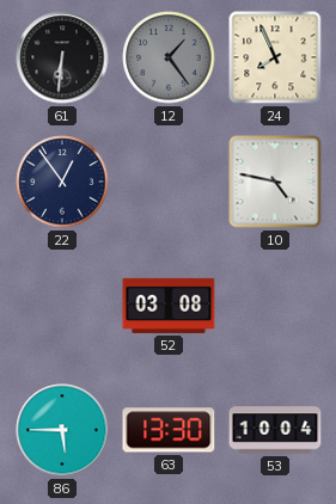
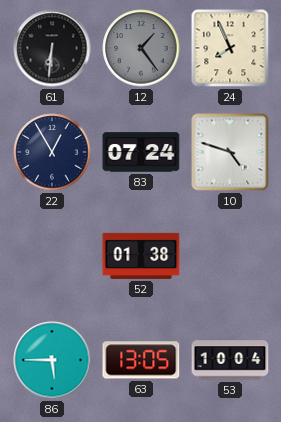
22: 12:54 -> 12:55 (52, 152)
83: none -> 07:24 (141, 152)
10: 4:47 -> 4:48 (230, 152)
52: 03:08 -> 01:38 (141, 256)
63: 13:30 -> 13:05 (141, 360)
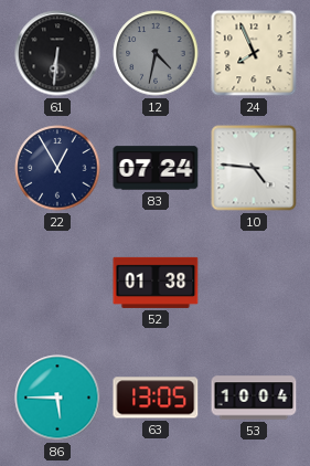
12: 1:24 -> 4:32 (156, 53)
10: 4:48 -> 4:46 (254, 168)
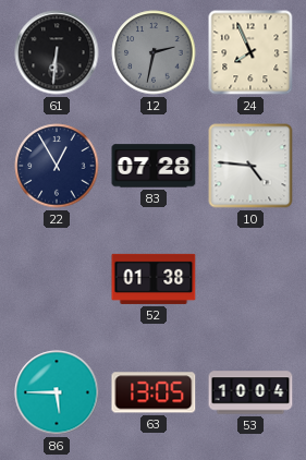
12: 4:32 -> 2:32 (154, 52)
83: 07:24 -> 07:28 (154, 166)
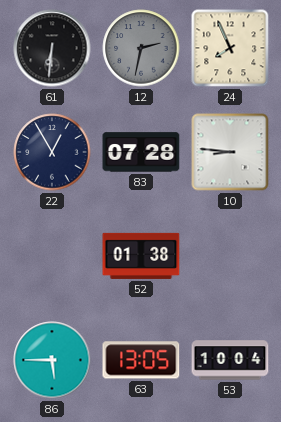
10: 4:46 -> 8:46 (230, 152)
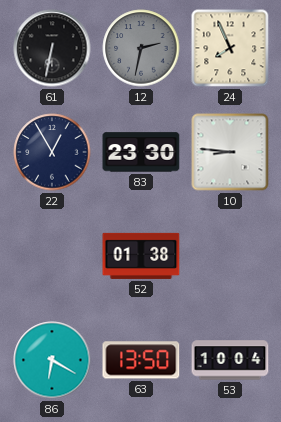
61: 6:31 -> 6:32 (52, 48)
83: 07:28 -> 23:30 (141, 152)
86: 5:45 -> 6:20 (52, 360)
63: 13:05 -> 13:50 (141, 360)
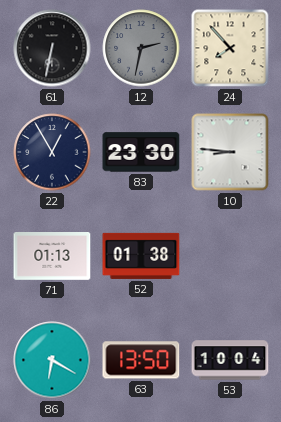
24: 7:56 -> 7:53 (230, 48)
71: none -> 01:13 (52, 256)
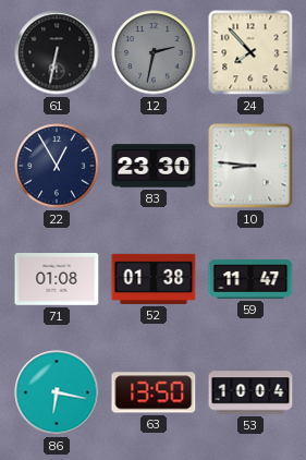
71: 01:13 -> 01:08 (57, 279)
59: none -> 11:47 (250, 279)
86: 6:20 -> 6:17 (57, 392)
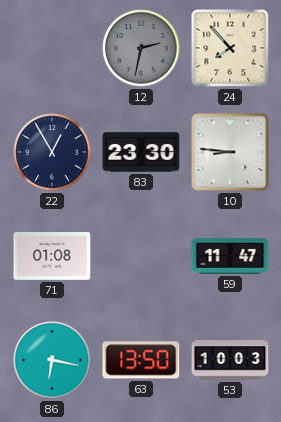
61: 6:32 -> none (57, 52)
52: 01:38 -> none (154, 279)
53: 10:04 -> 10:03 (230, 360)
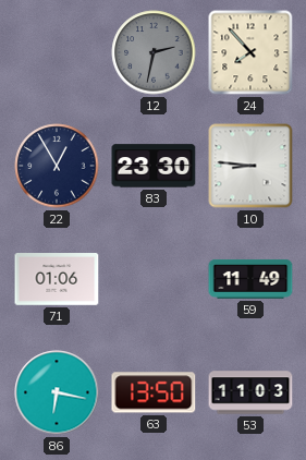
71: 01:08 -> 01:06 (57, 279)
59: 11:47 -> 11:49 (250, 279)
53: 10:03 -> 11:03 (250, 392)
